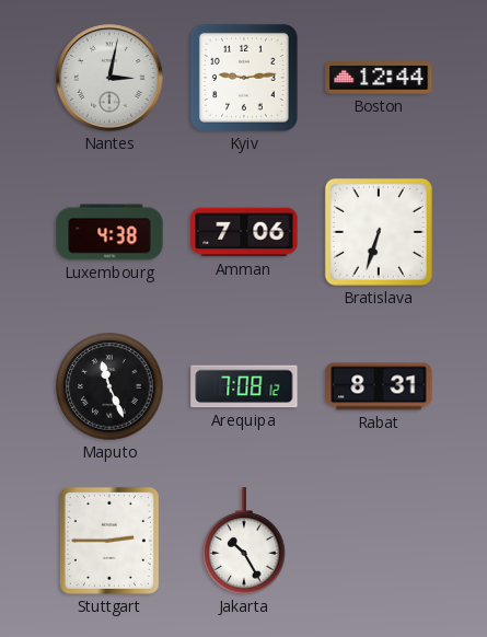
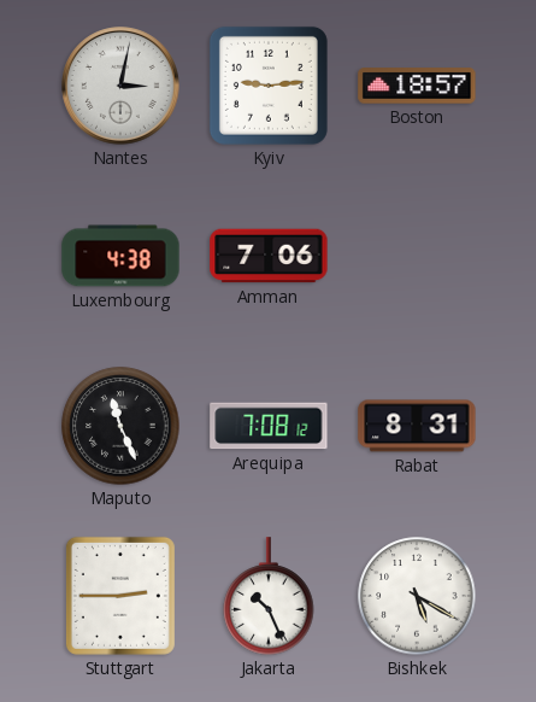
Boston: 12:44 -> 18:57 (417, 86)
Bratislava: 6:33 -> none (379, 232)
Jakarta: 10:25 -> 10:26 (269, 596)
Bishkek: none -> 5:20 (417, 596)
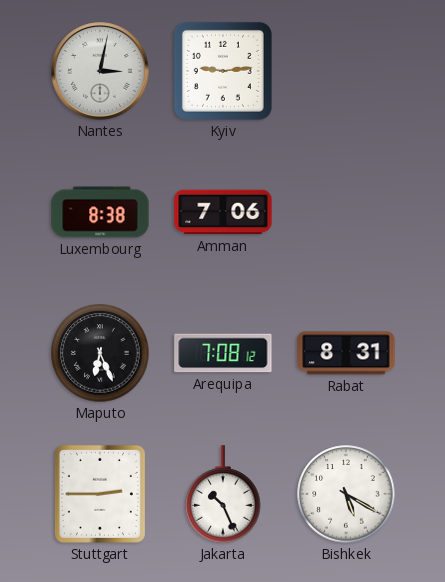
Boston: 18:57 -> none (417, 86)
Luxembourg: 4:38 -> 8:38 (100, 212)
Maputo: 11:26 -> 6:26 (100, 353)
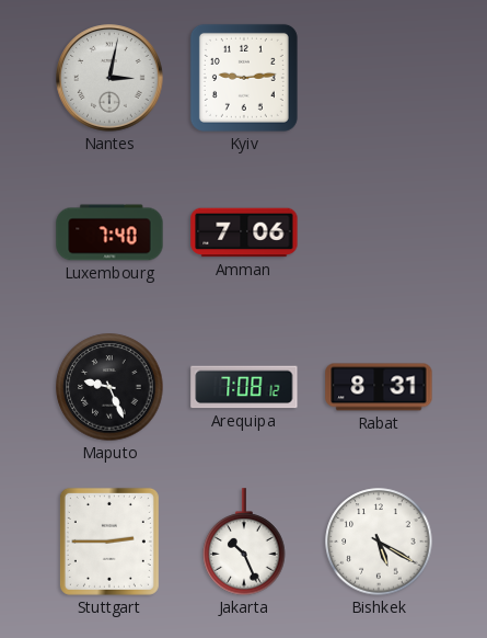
Luxembourg: 8:38 -> 7:40 (109, 232)
Maputo: 6:26 -> 9:26 (109, 387)
